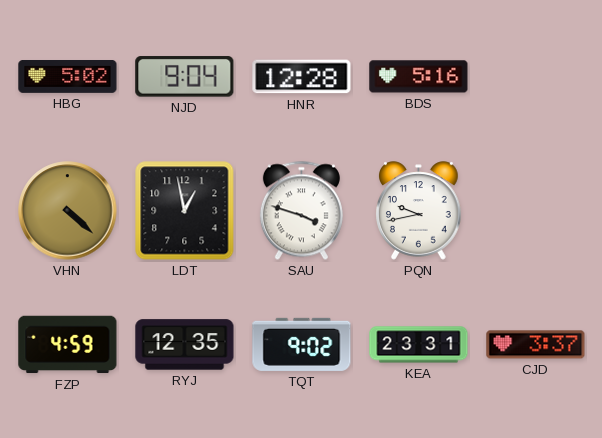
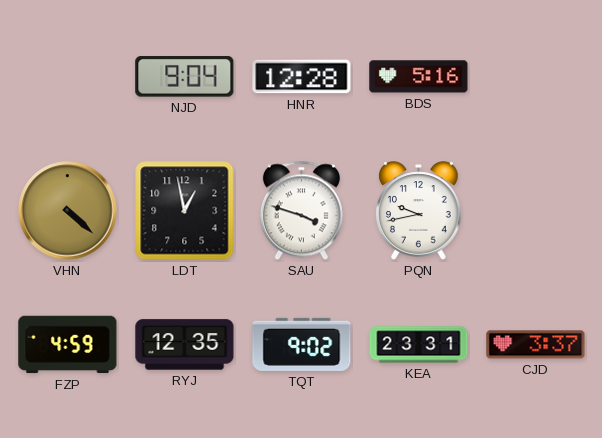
HBG: 5:02 -> none (68, 77)
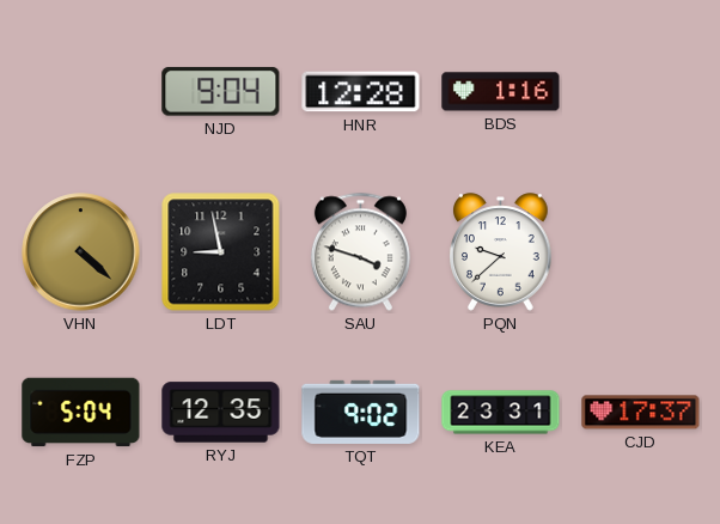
BDS: 5:16 -> 1:16 (501, 92)
LDT: 12:58 -> 8:58 (221, 252)
PQN: 9:43 -> 9:38 (501, 252)
FZP: 4:59 -> 5:04 (81, 413)
CJD: 3:37 -> 17:37 (641, 413)
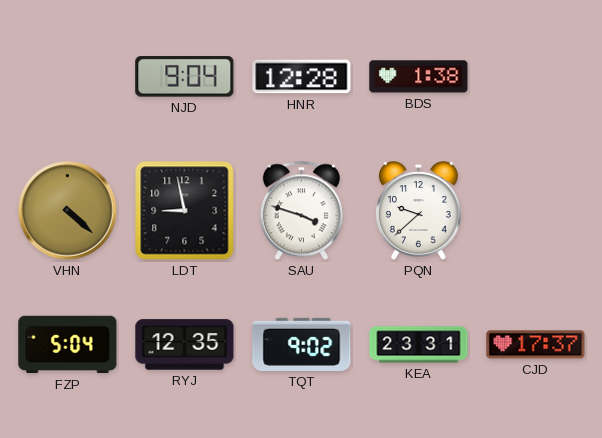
BDS: 1:16 -> 1:38 (419, 77)
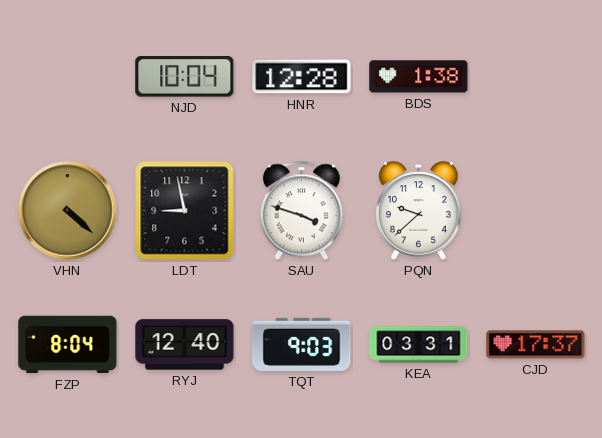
NJD: 9:04 -> 10:04 (185, 77)
FZP: 5:04 -> 8:04 (68, 345)
RYJ: 12:35 -> 12:40 (185, 345)
TQT: 9:02 -> 9:03 (302, 344)
KEA: 23:31 -> 03:31 (419, 345)
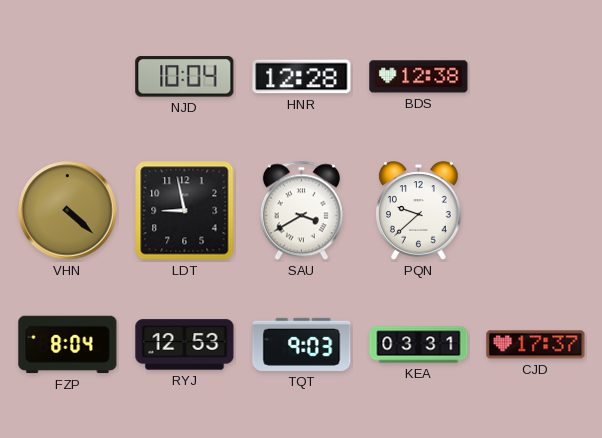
BDS: 1:38 -> 12:38 (419, 77)
SAU: 3:48 -> 3:40 (301, 211)
RYJ: 12:40 -> 12:53 (185, 345)
